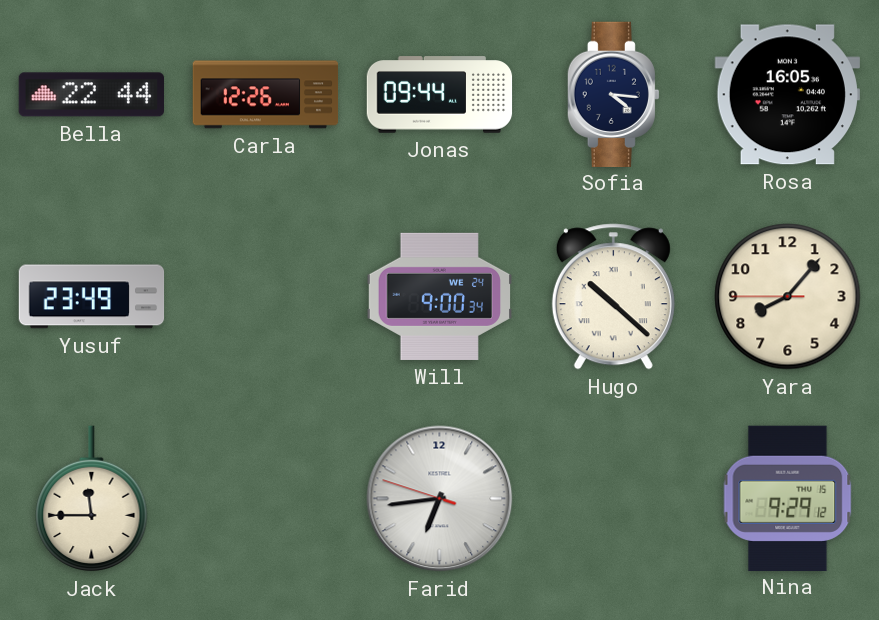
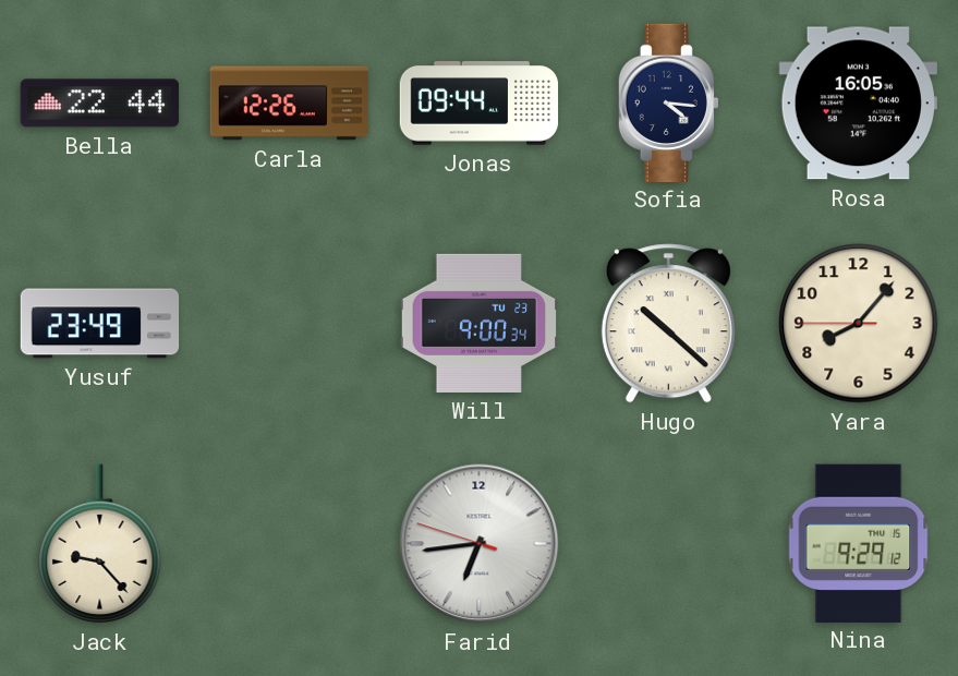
Will date: WE 24 -> TU 23 (480, 323)
Jack: 11:45 -> 9:23 (100, 544)
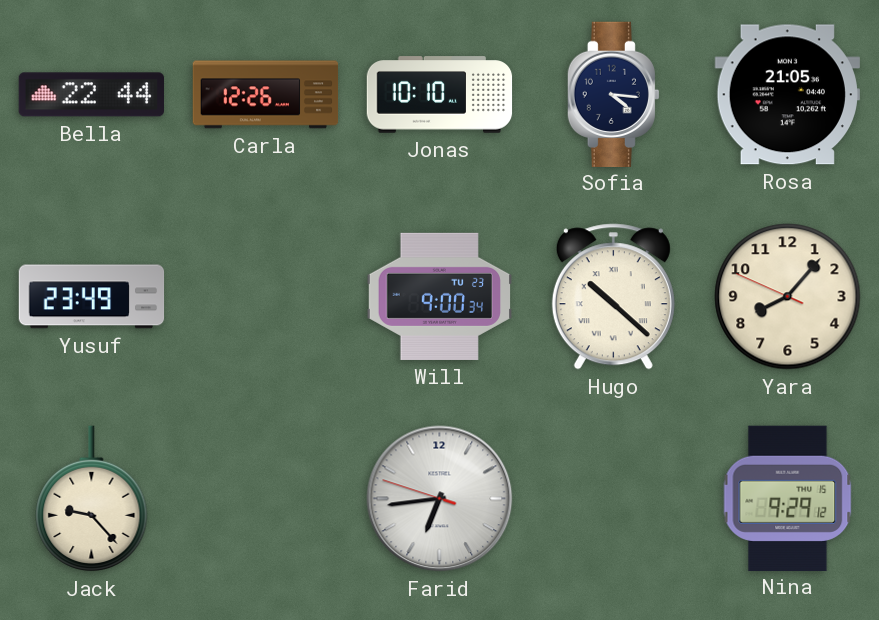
Jonas: 09:44 -> 10:10 (440, 95)
Rosa: 16:05 -> 21:05 (787, 95)
Yara: 8:06:45 -> 8:06:49 (788, 297)
